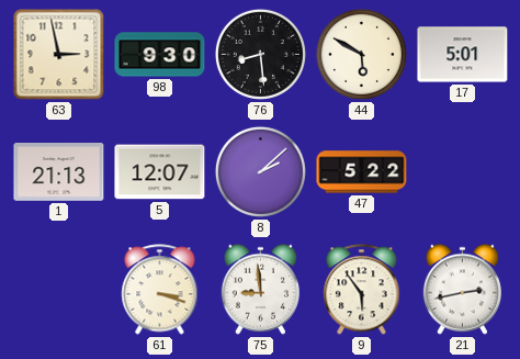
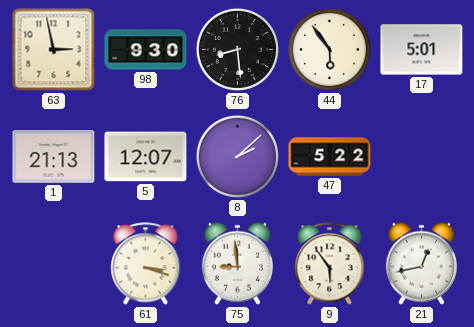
44: 5:50 -> 5:54 (329, 49)
21: 2:43 -> 12:43 (421, 263)
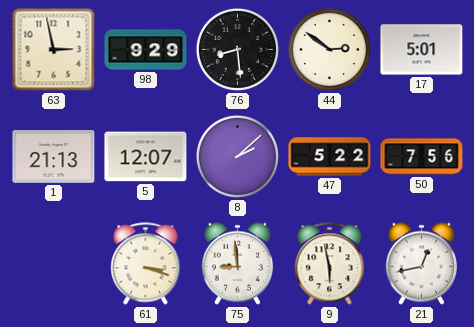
98: 9:30 -> 9:29 (146, 50)
44: 5:54 -> 2:51 (329, 49)
50: none -> 7:56 (422, 157)
9: 5:54 -> 5:58 (330, 264)
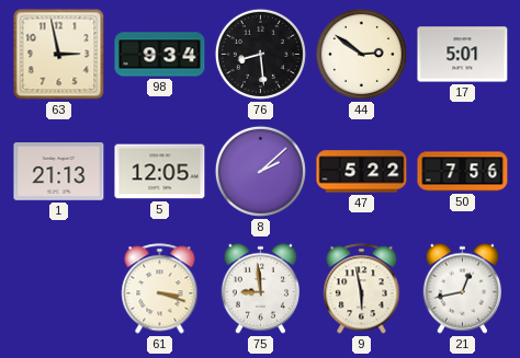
98: 9:29 -> 9:34 (160, 55)
5: 12:07 -> 12:05 (160, 172)
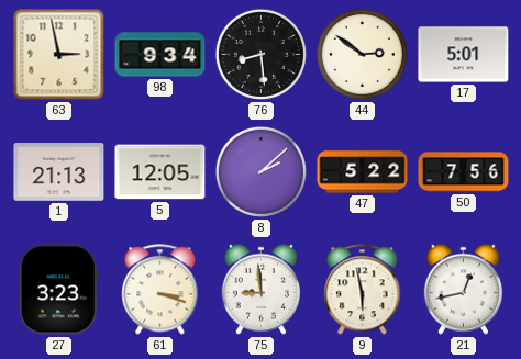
27: none -> 3:23 (58, 290)
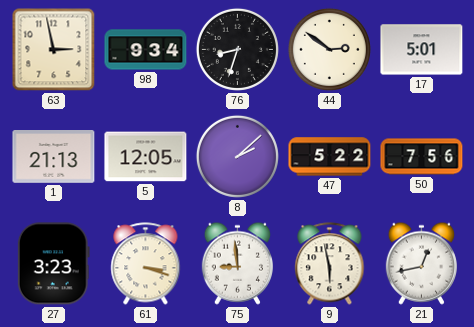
76: 8:29 -> 8:33 (237, 49)
